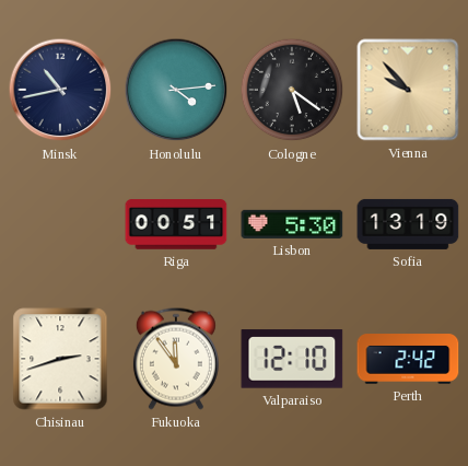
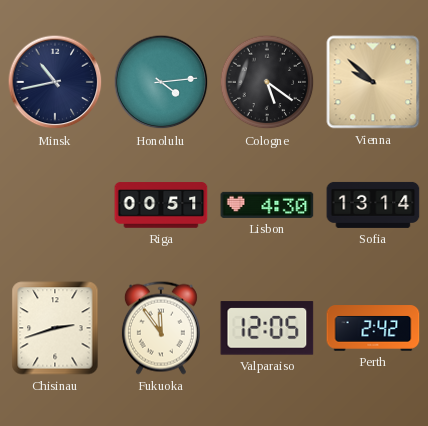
Vienna: 9:53 -> 9:52 (373, 82)
Lisbon: 5:30 -> 4:30 (267, 205)
Sofia: 13:19 -> 13:14 (373, 205)
Valparaiso: 12:10 -> 12:05 (267, 328)
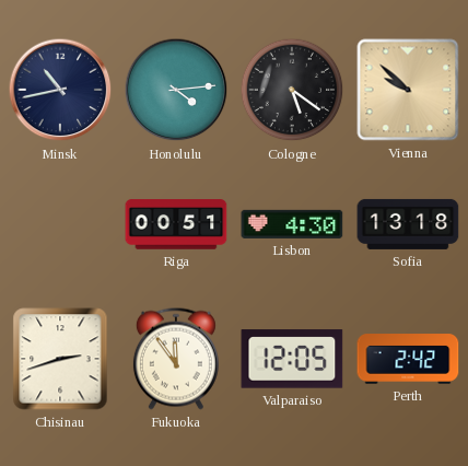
Sofia: 13:14 -> 13:18 (408, 224)
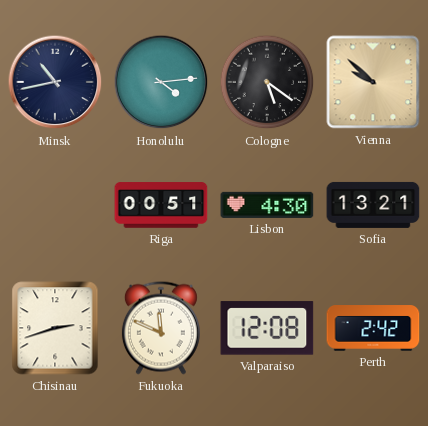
Sofia: 13:18 -> 13:21 (373, 205)
Fukuoka: 11:54 -> 11:49 (161, 328)
Valparaiso: 12:05 -> 12:08 (267, 328)
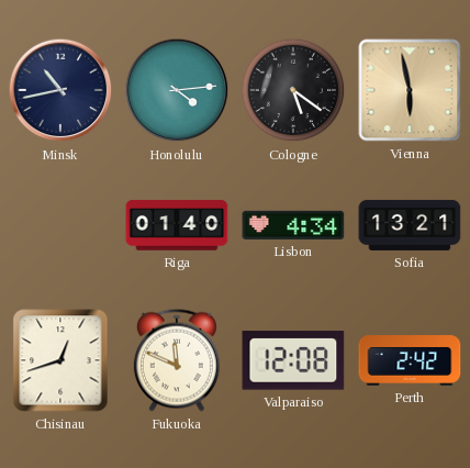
Vienna: 9:52 -> 5:58 (410, 90)
Riga: 00:51 -> 01:40 (177, 225)
Lisbon: 4:30 -> 4:34 (293, 225)
Chisinau: 2:42 -> 12:42 (60, 360)
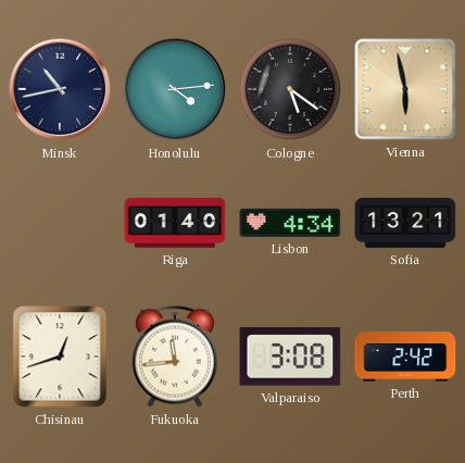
Fukuoka: 11:49 -> 11:44 (175, 356)
Valparaiso: 12:08 -> 3:08 (290, 356)
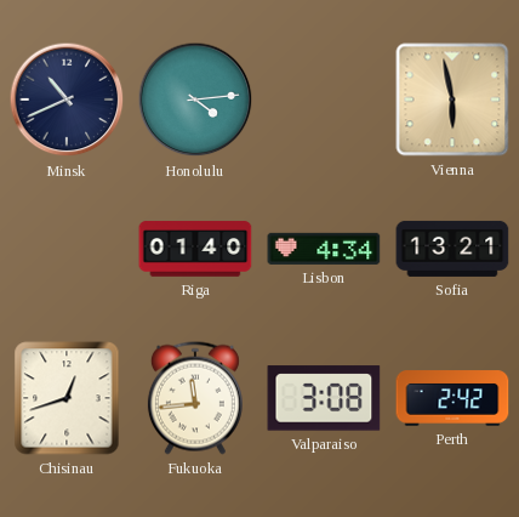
Minsk: 10:43 -> 10:41 (67, 100)
Cologne: 5:21 -> none (290, 89)
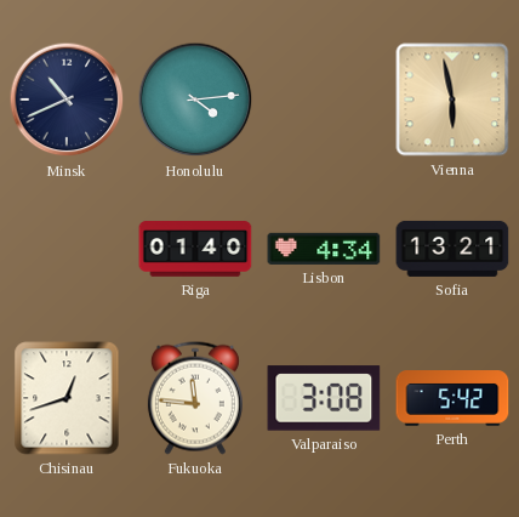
Fukuoka: 11:44 -> 11:46 (195, 398)
Perth: 2:42 -> 5:42 (452, 398)
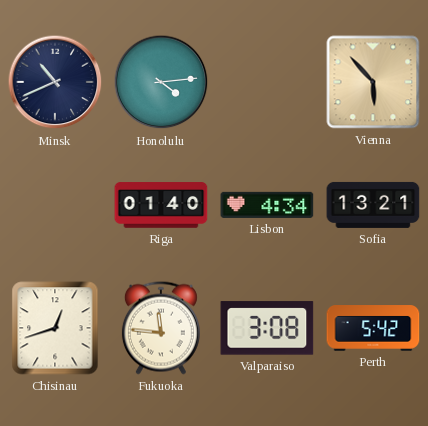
Vienna: 5:58 -> 5:53 (373, 82)
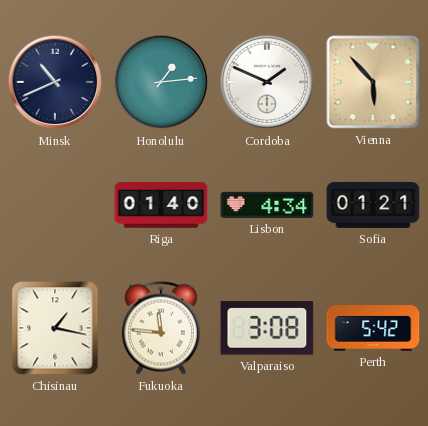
Honolulu: 4:14 -> 1:14 (161, 82)
Cordoba: none -> 1:49 (267, 82)
Sofia: 13:21 -> 01:21 (373, 205)
Chisinau: 12:42 -> 1:17 (55, 328)
